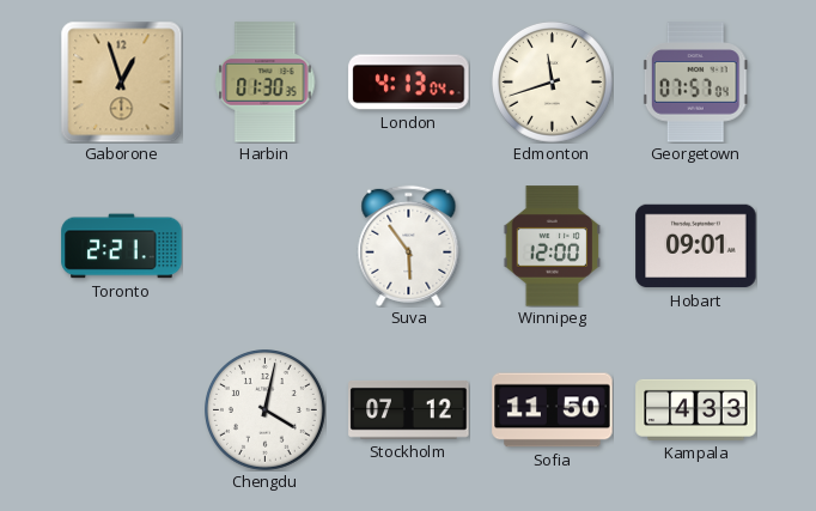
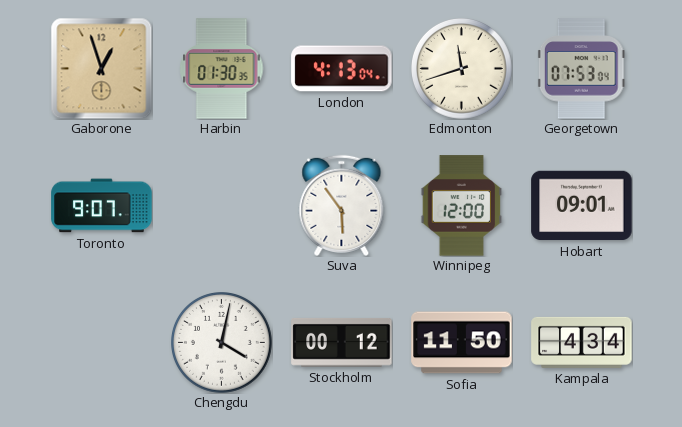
Georgetown: 07:57 -> 07:53 (581, 69)
Toronto: 2:21 -> 9:07 (102, 206)
Stockholm: 07:12 -> 00:12 (342, 342)
Kampala: 4:33 -> 4:34 (582, 342)
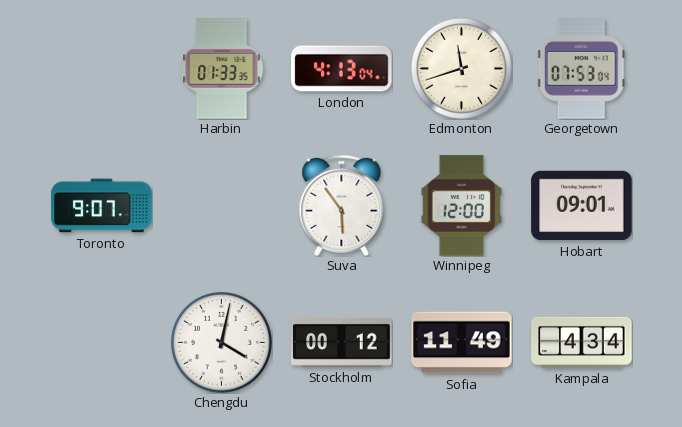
Gaborone: 12:57 -> none (101, 68)
Harbin: 01:30 -> 01:33 (222, 69)
Sofia: 11:50 -> 11:49 (462, 343)
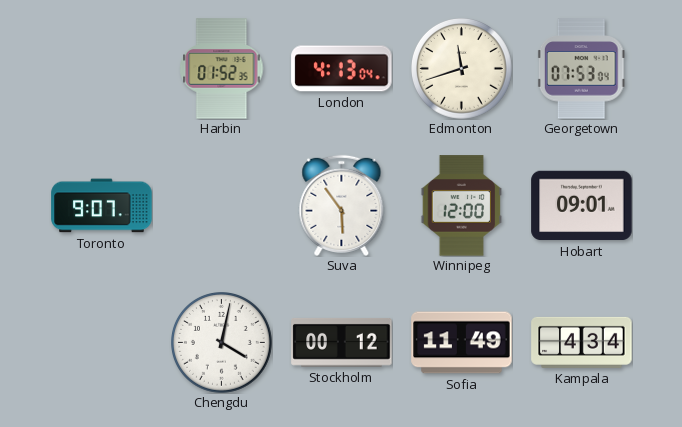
Harbin: 01:33 -> 01:52 (222, 69)
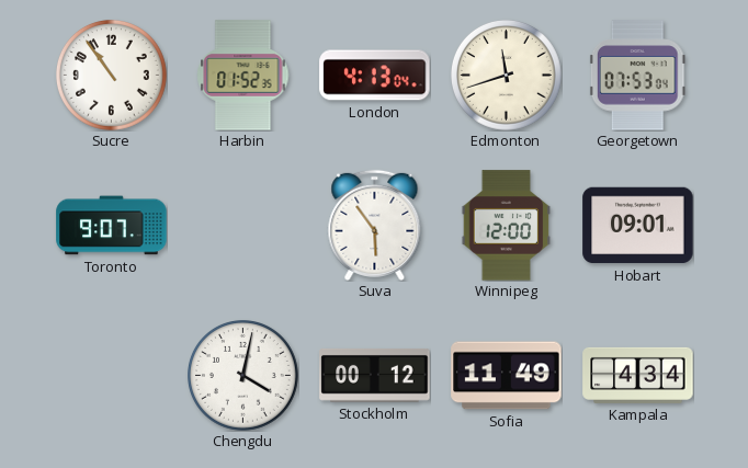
Sucre: none -> 10:54 (112, 76)
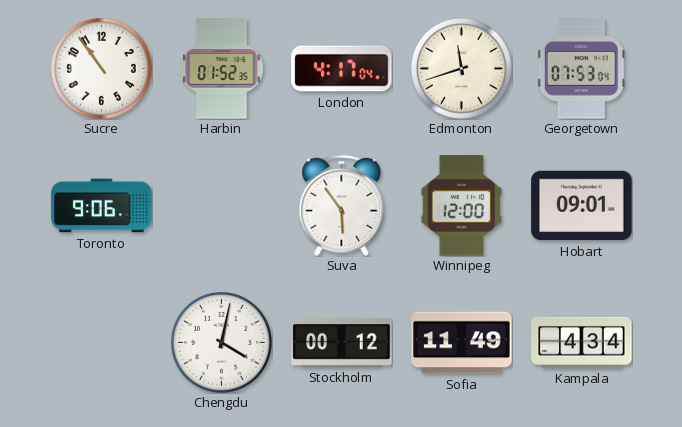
London: 4:13 -> 4:17 (342, 69)
Toronto: 9:07 -> 9:06 (102, 206)
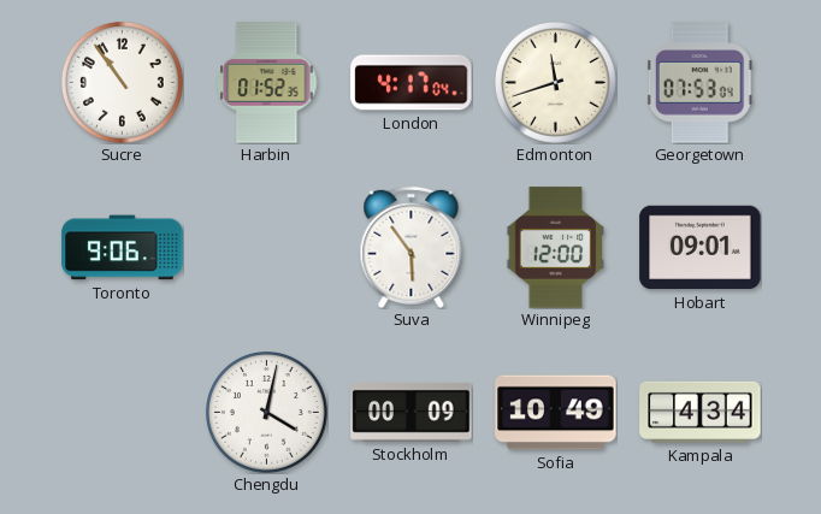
Stockholm: 00:12 -> 00:09 (412, 412)
Sofia: 11:49 -> 10:49 (556, 413)
